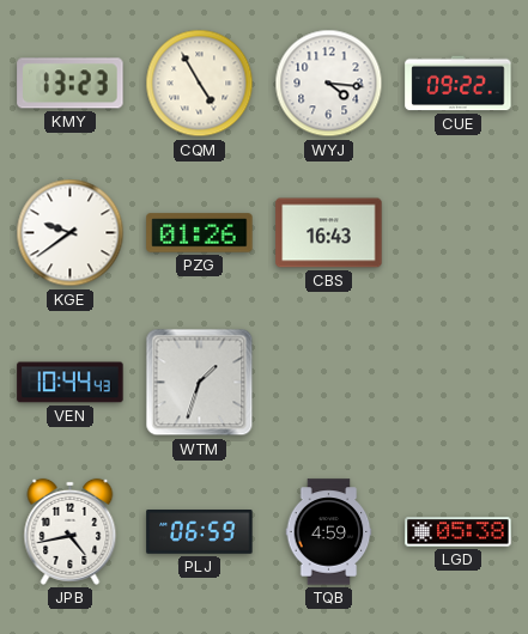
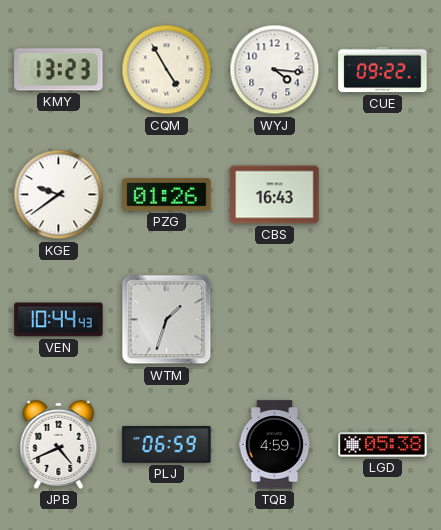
JPB: 4:43 -> 4:41 (59, 444)
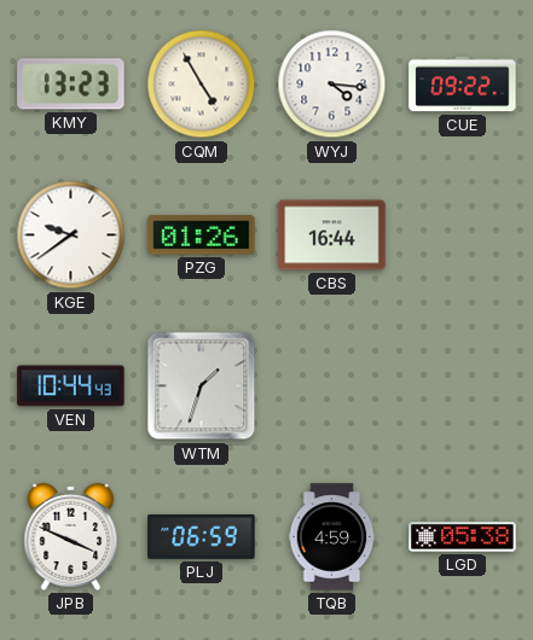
CBS: 16:43 -> 16:44 (332, 235)
JPB: 4:41 -> 3:49 (71, 536)
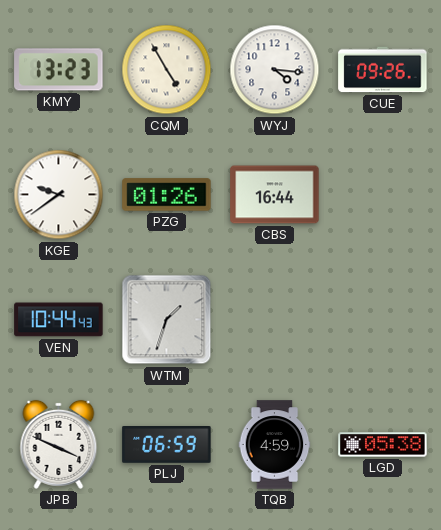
CUE: 09:22 -> 09:26 (383, 70)
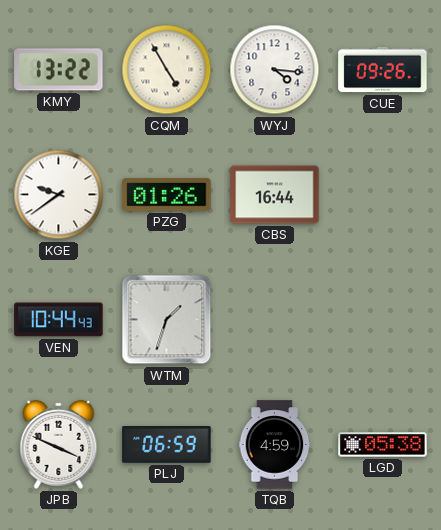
KMY: 13:23 -> 13:22 (59, 70)
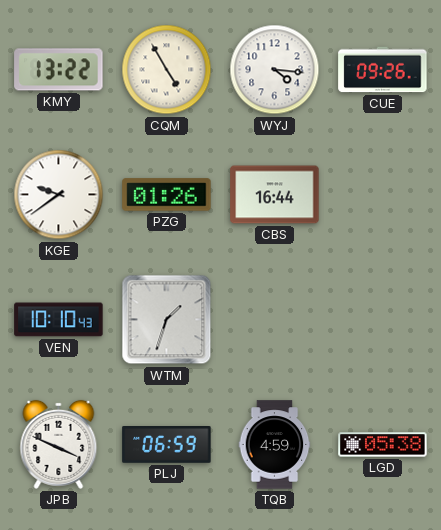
VEN: 10:44 -> 10:10 (59, 320)
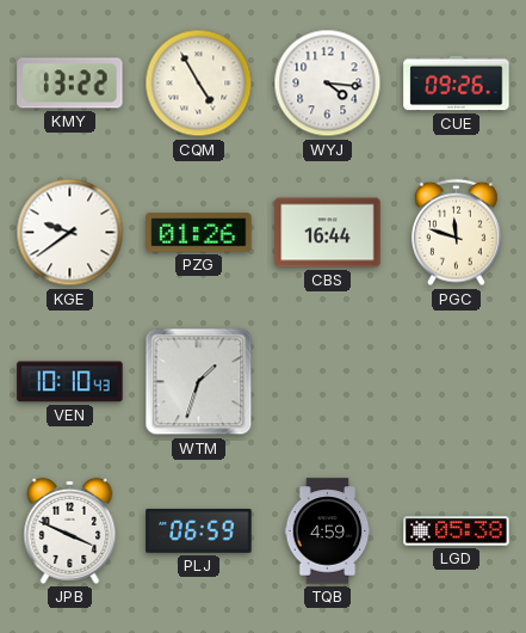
PGC: none -> 11:48 (456, 233)
